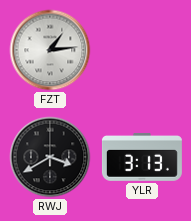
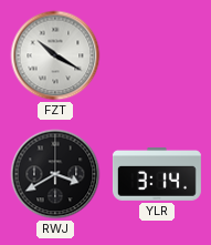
FZT: 1:14 -> 10:20 (55, 55)
YLR: 3:13 -> 3:14 (157, 174)
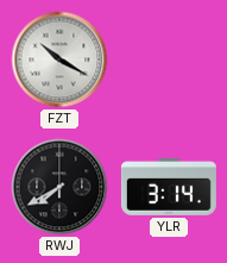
RWJ: 3:40 -> 7:40 (59, 187)
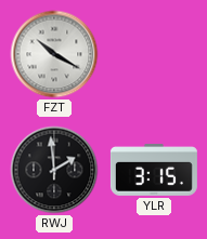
RWJ: 7:40 -> 1:59 (54, 170)
YLR: 3:14 -> 3:15 (154, 170)
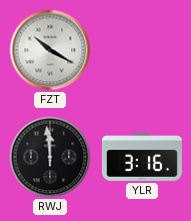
RWJ: 1:59 -> 11:59 (50, 157)
YLR: 3:15 -> 3:16 (142, 157)
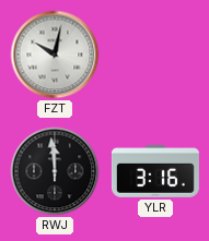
FZT: 10:20 -> 10:02 (55, 55)
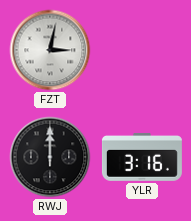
FZT: 10:02 -> 3:02 (50, 50)
RWJ: 11:59 -> 12:00 (50, 157)
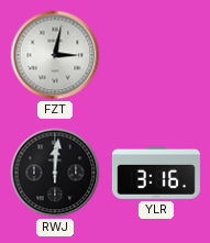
RWJ: 12:00 -> 12:01 (55, 173)
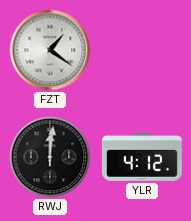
FZT: 3:02 -> 1:21 (50, 50)
YLR: 3:16 -> 4:12 (142, 157)
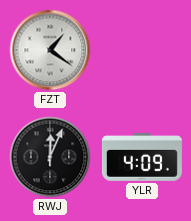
RWJ: 12:01 -> 12:04 (50, 157)
YLR: 4:12 -> 4:09 (142, 157)
